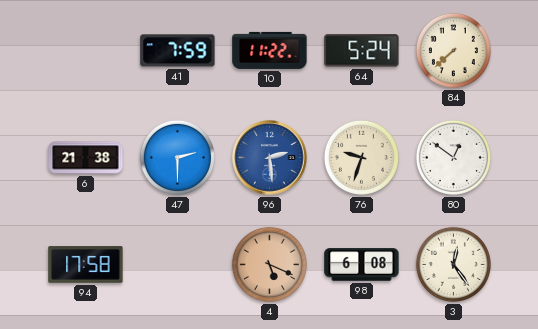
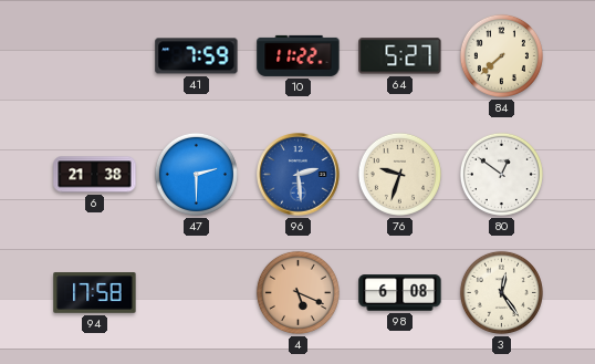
64: 5:24 -> 5:27 (400, 56)
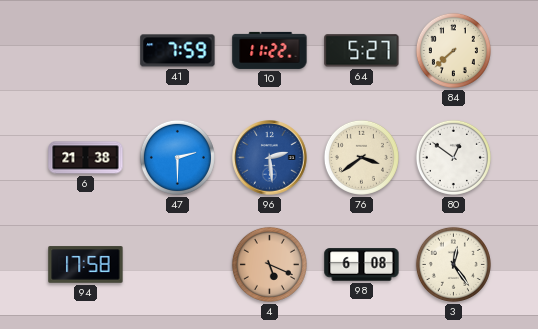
76: 9:33 -> 3:39 (361, 157)
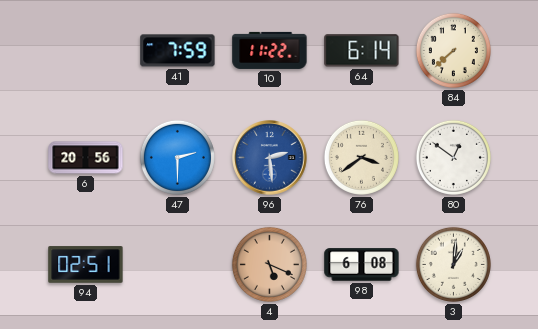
64: 5:27 -> 6:14 (362, 51)
6: 21:38 -> 20:56 (86, 158)
94: 17:58 -> 02:51 (86, 265)
3: 12:24 -> 1:01 (453, 264)
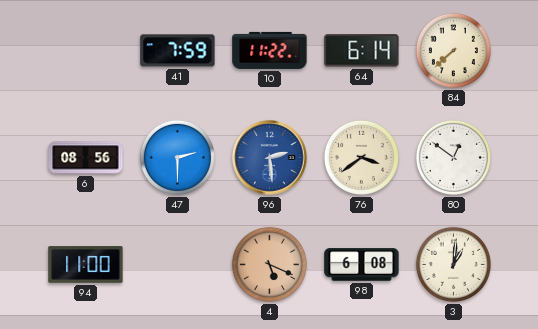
6: 20:56 -> 08:56 (86, 158)
94: 02:51 -> 11:00 (86, 265)
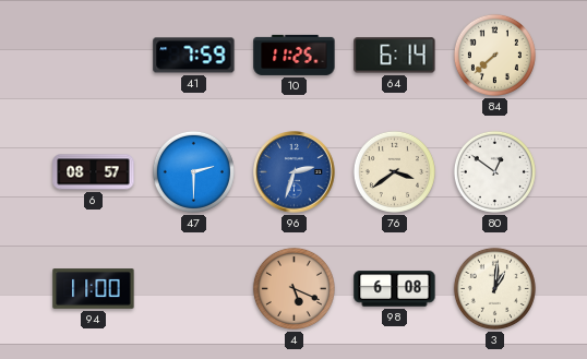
10: 11:22 -> 11:25 (295, 55)
6: 08:56 -> 08:57 (94, 172)
96: 2:29 -> 2:33 (295, 172)
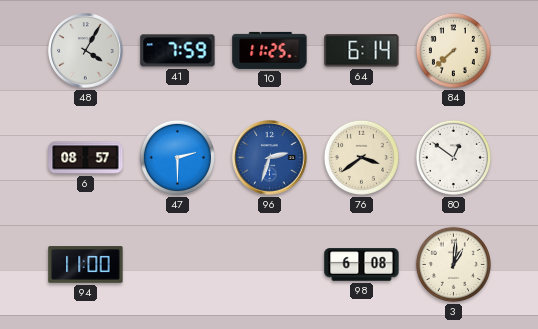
48: none -> 4:05 (86, 51)
4: 5:19 -> none (293, 288)
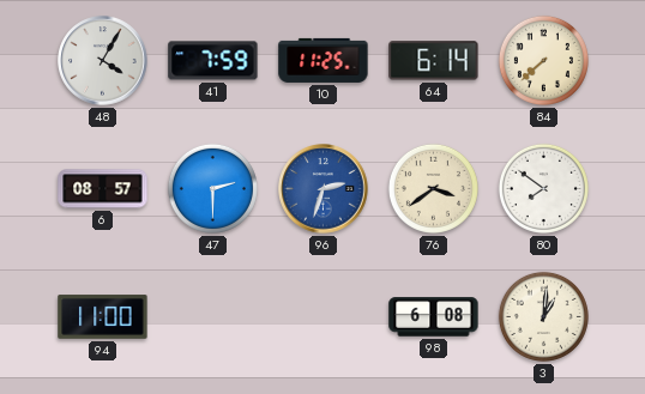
80: 12:51 -> 7:51 (543, 188)
